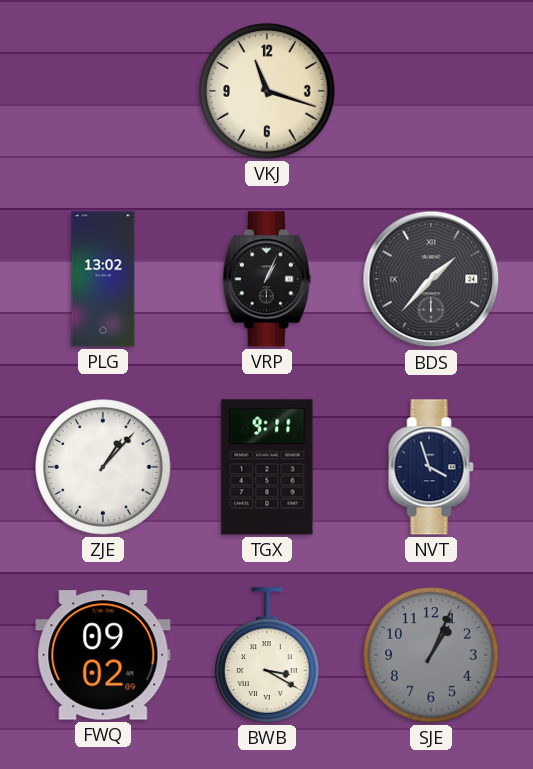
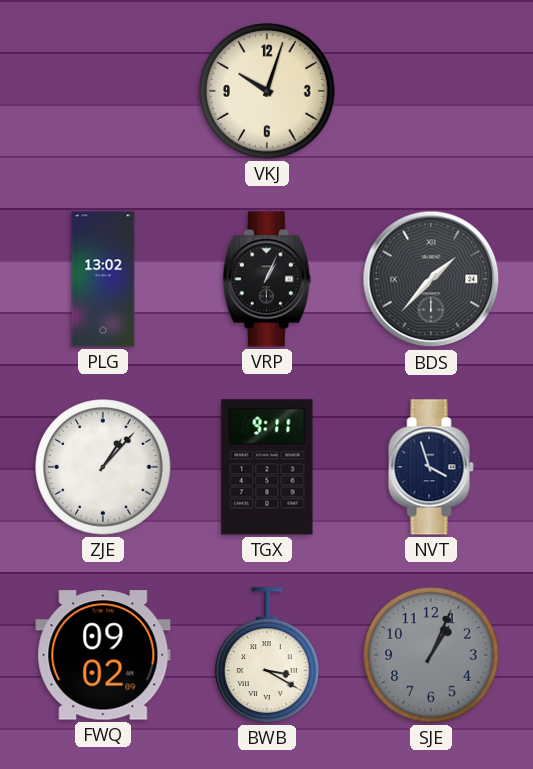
VKJ: 11:18 -> 10:03 (267, 91)
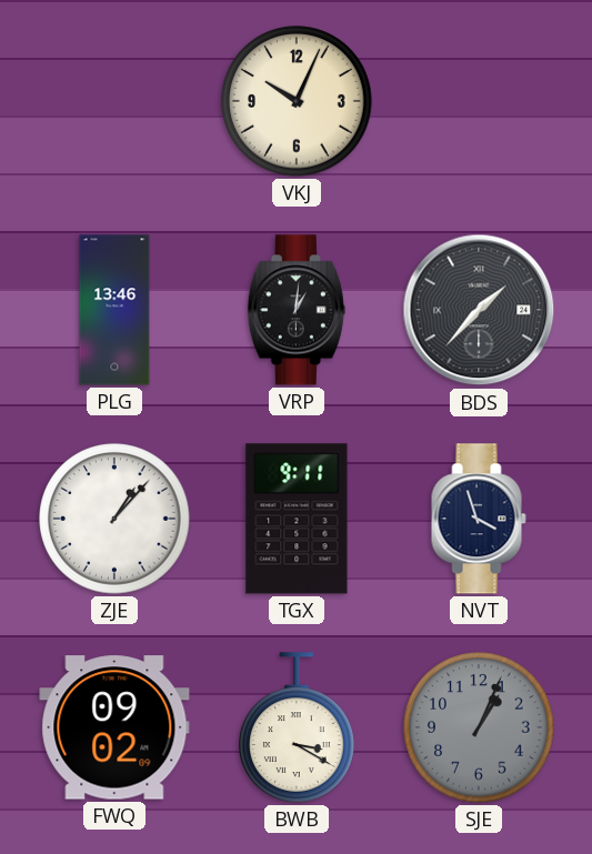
VKJ: 10:03 -> 10:04 (297, 101)
PLG: 13:02 -> 13:46 (114, 310)
VRP: 1:04 -> 1:01 (297, 310)
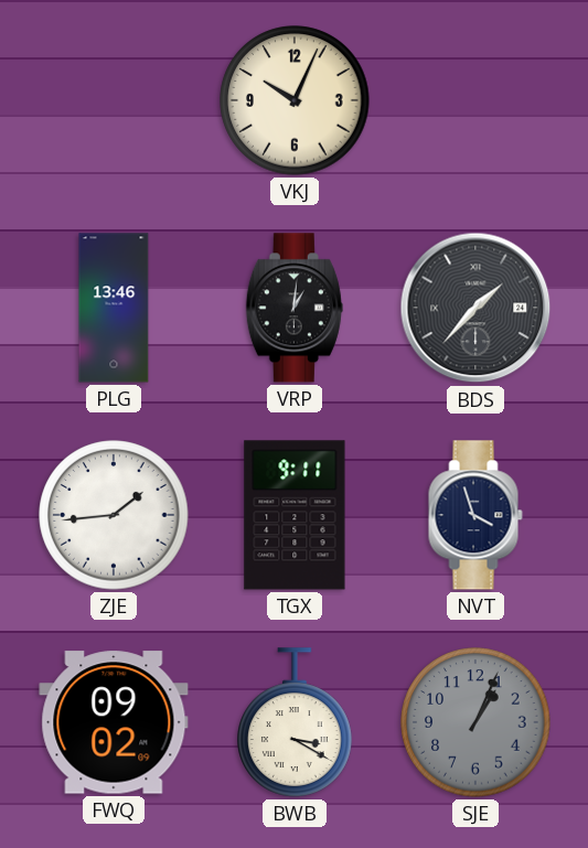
ZJE: 1:07 -> 1:44 (114, 515)
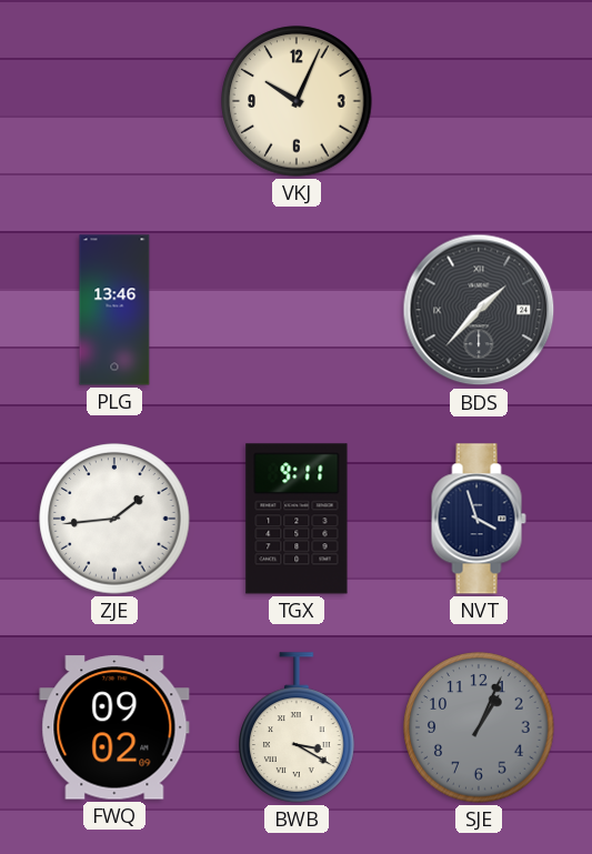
VRP: 1:01 -> none (295, 308)
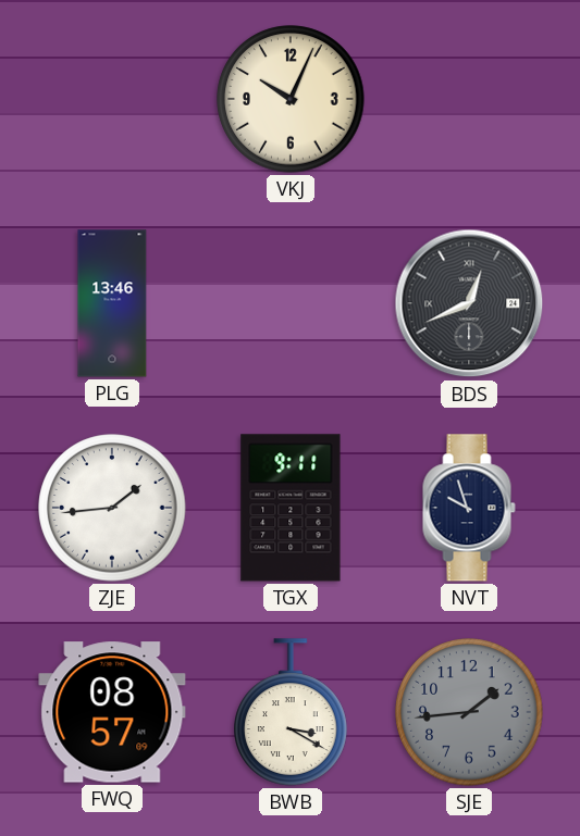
BDS: 1:37 -> 12:41 (469, 303)
NVT: 3:57 -> 9:57 (469, 508)
FWQ: 09:02 -> 08:57 (112, 712)
SJE: 1:04 -> 1:44 (469, 712)
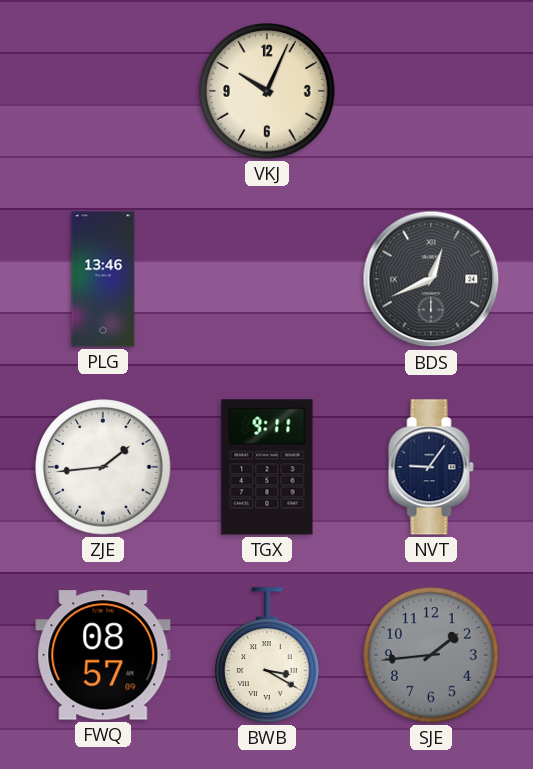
NVT: 9:57 -> 9:06 (431, 467)
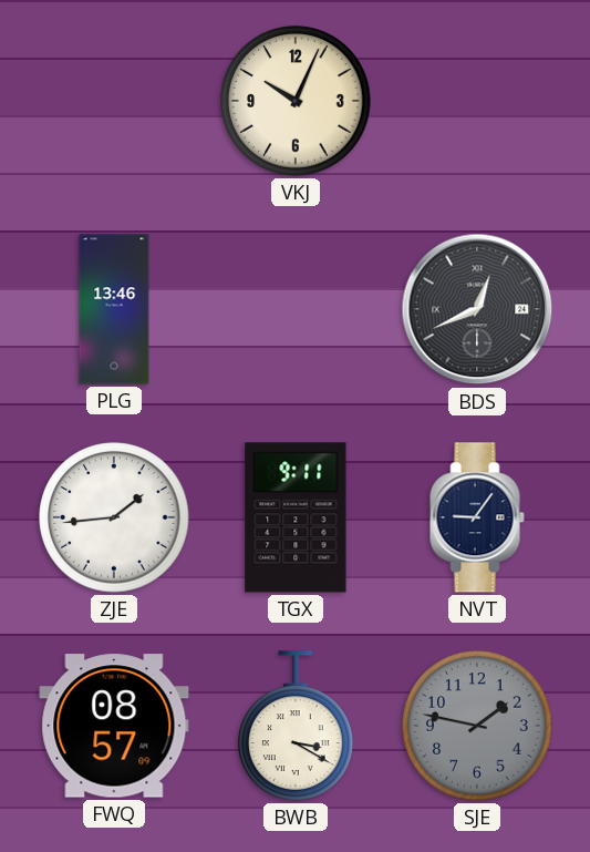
SJE: 1:44 -> 1:47 (477, 726)
